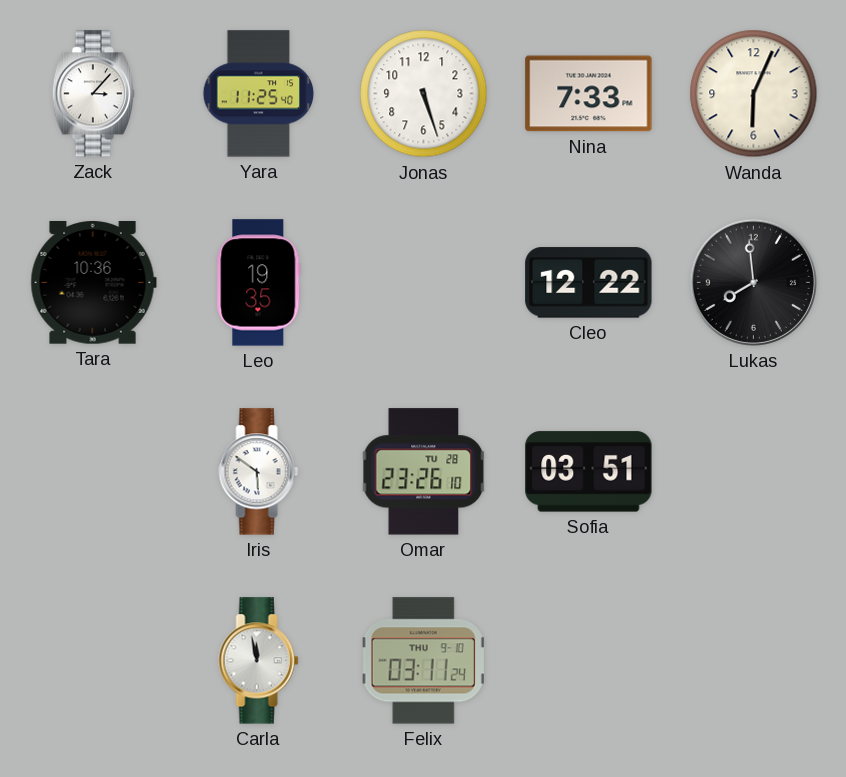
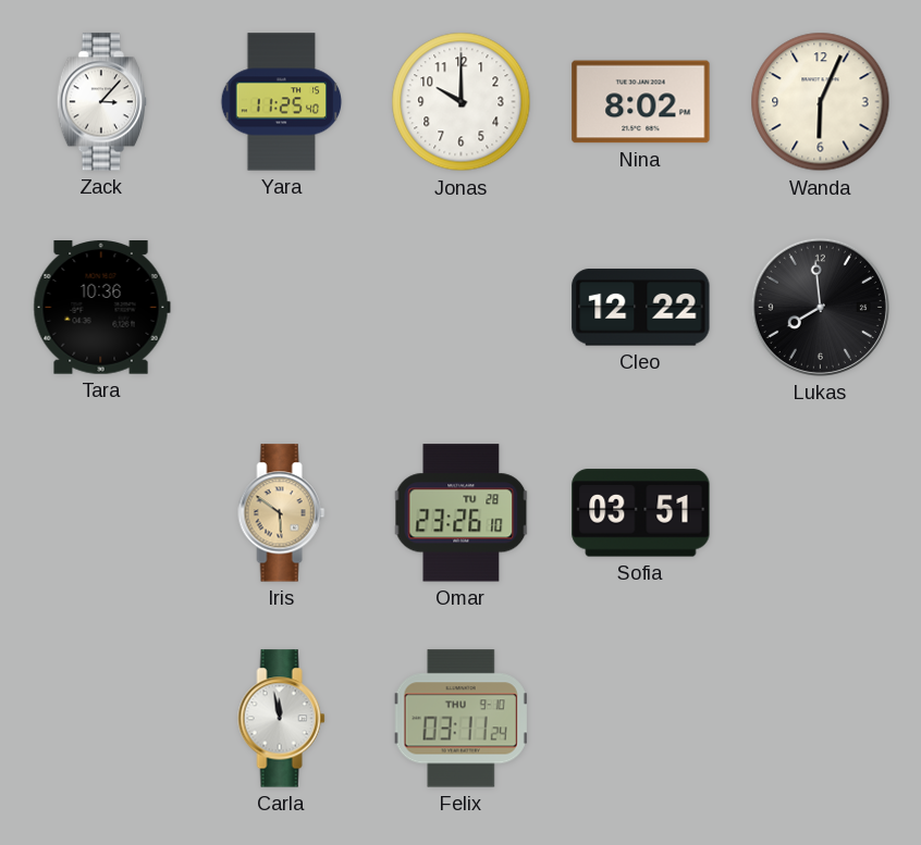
Jonas: 5:27 -> 10:00 (462, 102)
Nina: 7:33 -> 8:02 (641, 102)
Leo: 19:35 -> none (259, 283)
Iris dial: white -> champagne (282, 513)
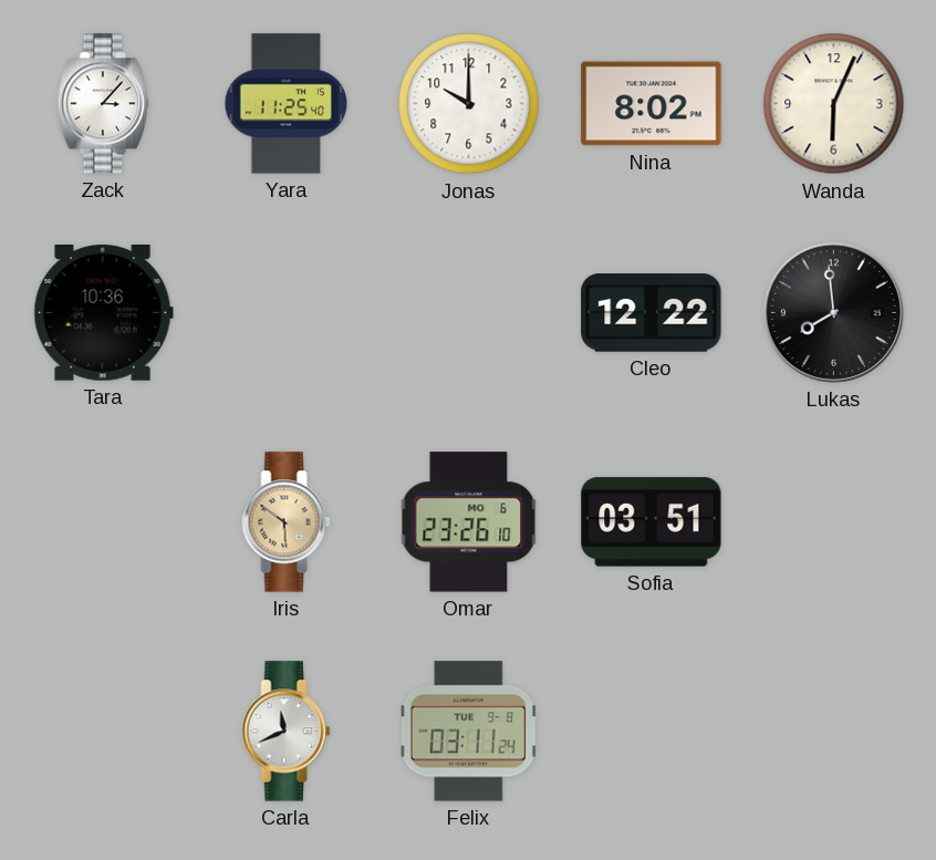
Omar date: TU 28 -> MO 6 (469, 522)
Carla: 11:58 -> 11:41 (287, 732)
Felix date: THU 9-10 -> TUE 9-8 (468, 732)
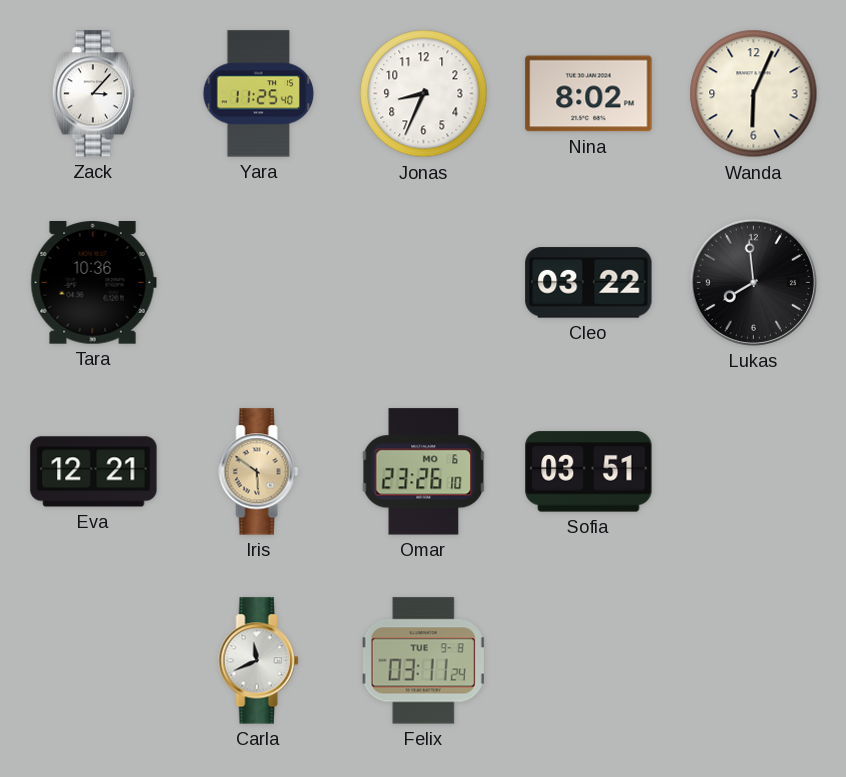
Jonas: 10:00 -> 8:34 (424, 94)
Cleo: 12:22 -> 03:22 (589, 283)
Eva: none -> 12:21 (94, 472)
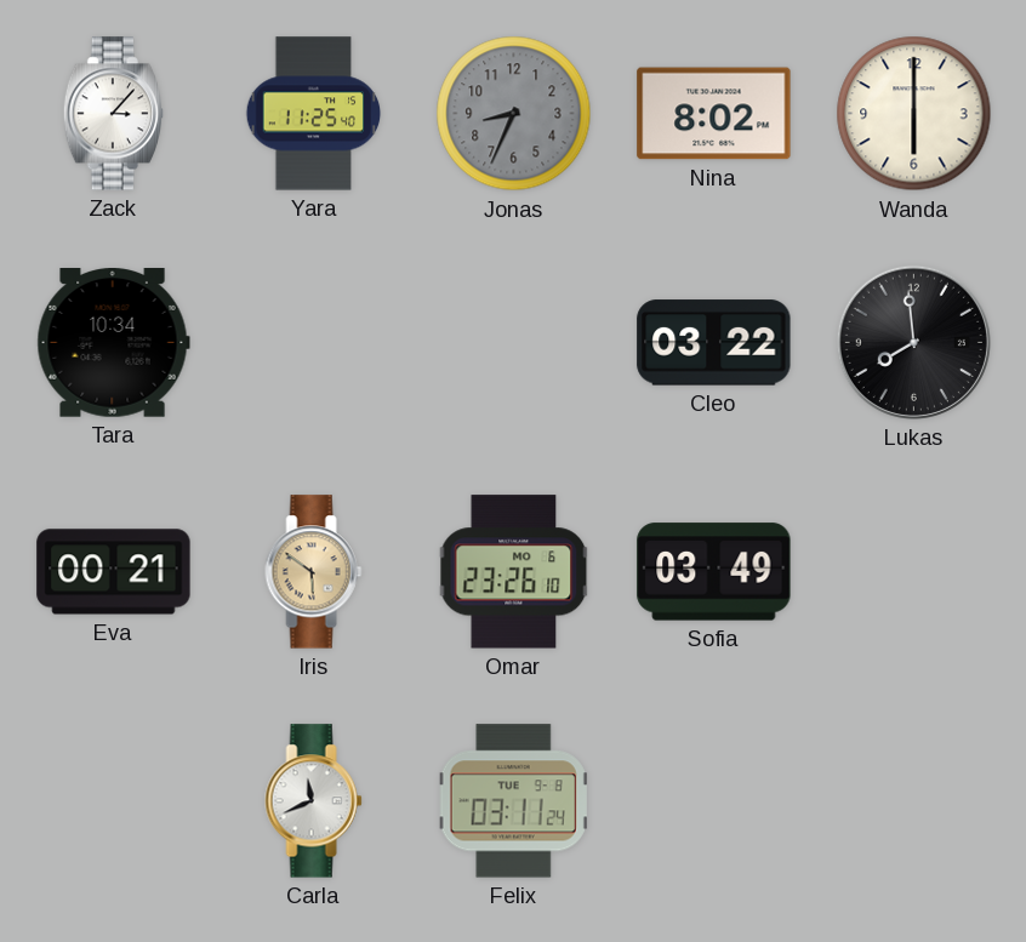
Jonas dial: white -> grey (514, 114)
Wanda: 6:04 -> 6:00 (914, 114)
Tara: 10:36 -> 10:34 (113, 343)
Eva: 12:21 -> 00:21 (114, 572)
Sofia: 03:51 -> 03:49 (714, 572)
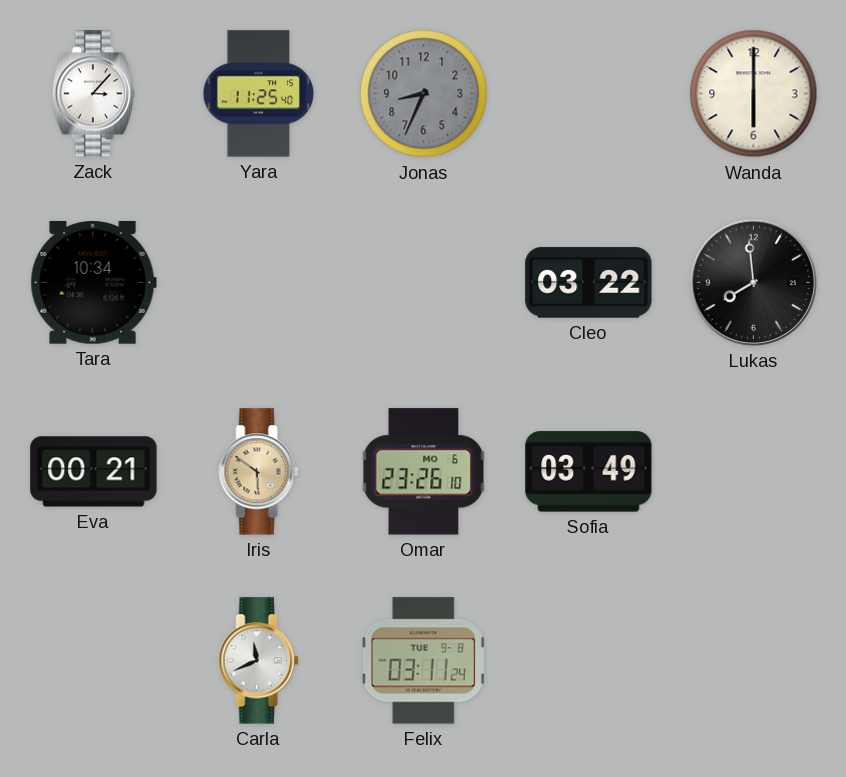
Nina: 8:02 -> none (714, 114)
